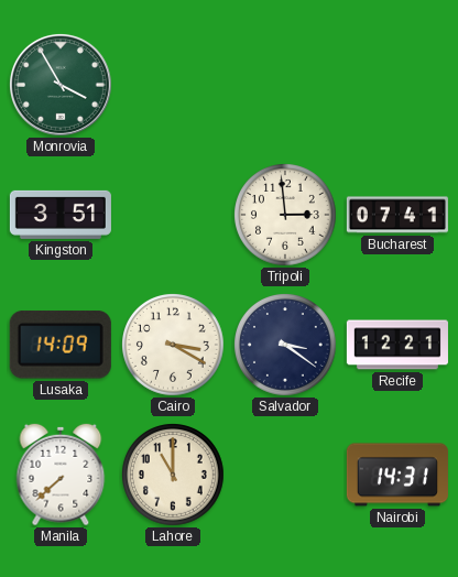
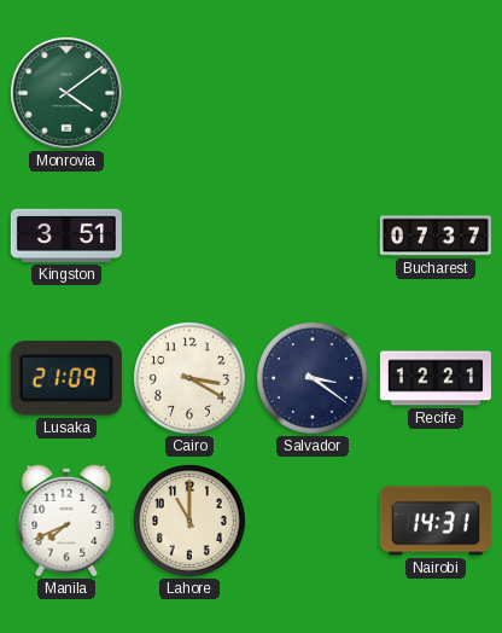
Monrovia: 3:55 -> 4:09 (66, 93)
Tripoli: 2:59 -> none (286, 216)
Bucharest: 07:41 -> 07:37 (436, 236)
Lusaka: 14:09 -> 21:09 (66, 378)
Manila: 7:38 -> 7:41 (66, 521)
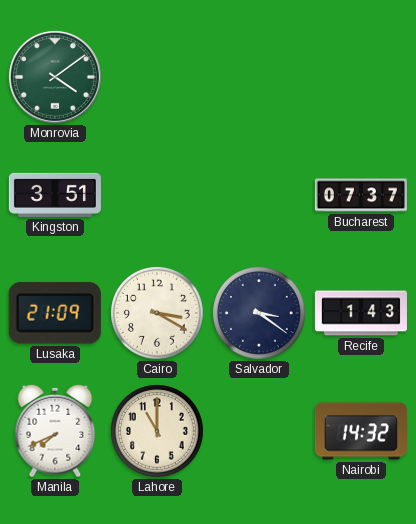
Recife: 12:21 -> 1:43 (361, 313)
Nairobi: 14:31 -> 14:32 (361, 431)
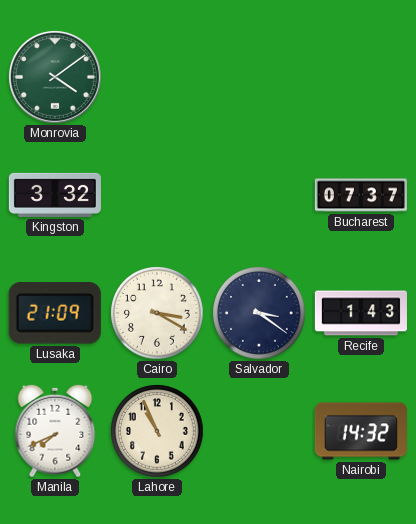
Kingston: 3:51 -> 3:32 (55, 195)
Lahore: 11:00 -> 10:56 (158, 432)
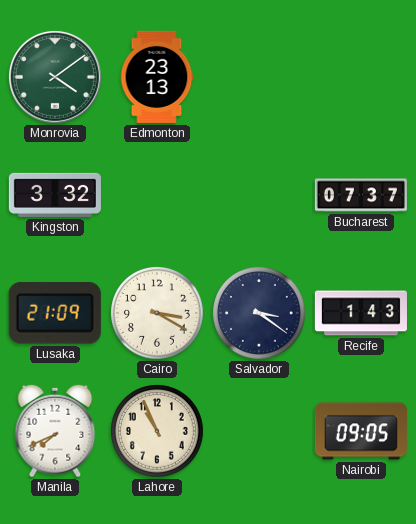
Edmonton: none -> 23:13 (157, 77)
Nairobi: 14:32 -> 09:05 (361, 431)
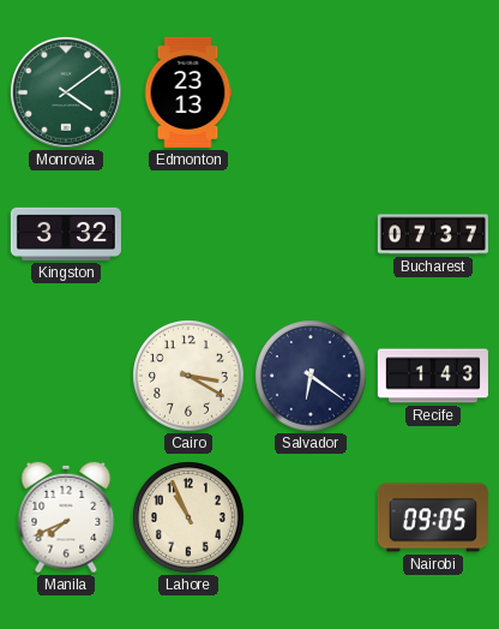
Lusaka: 21:09 -> none (55, 313)
Salvador: 3:21 -> 6:21 (312, 377)
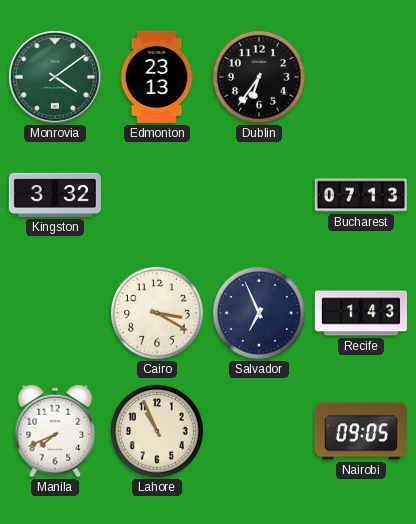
Dublin: none -> 6:36 (260, 78)
Bucharest: 07:37 -> 07:13 (361, 195)
Salvador: 6:21 -> 6:56 (260, 314)
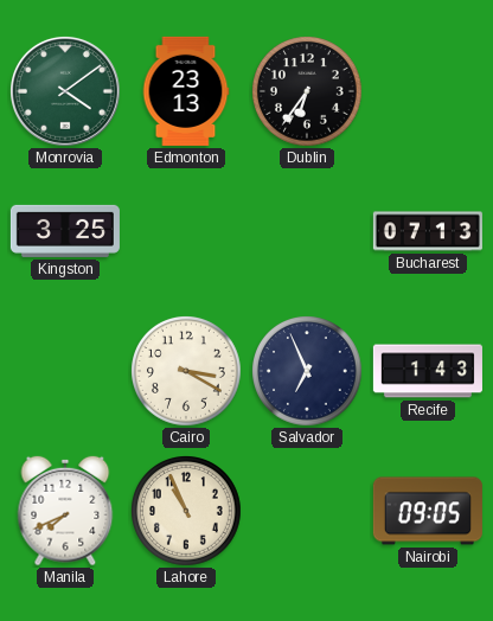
Kingston: 3:32 -> 3:25 (65, 231)
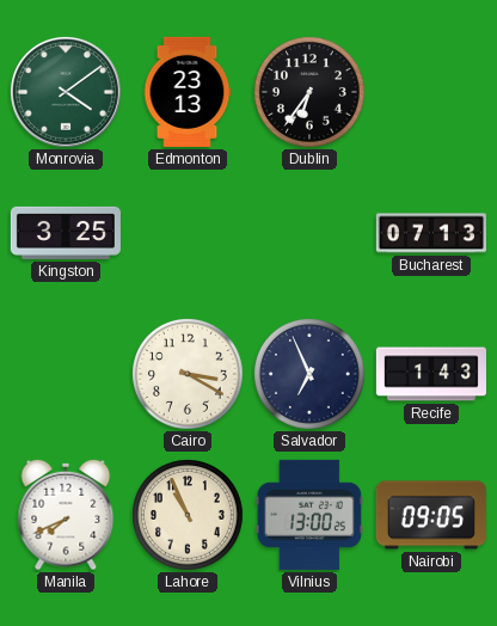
Vilnius: none -> 13:00 (309, 515)
